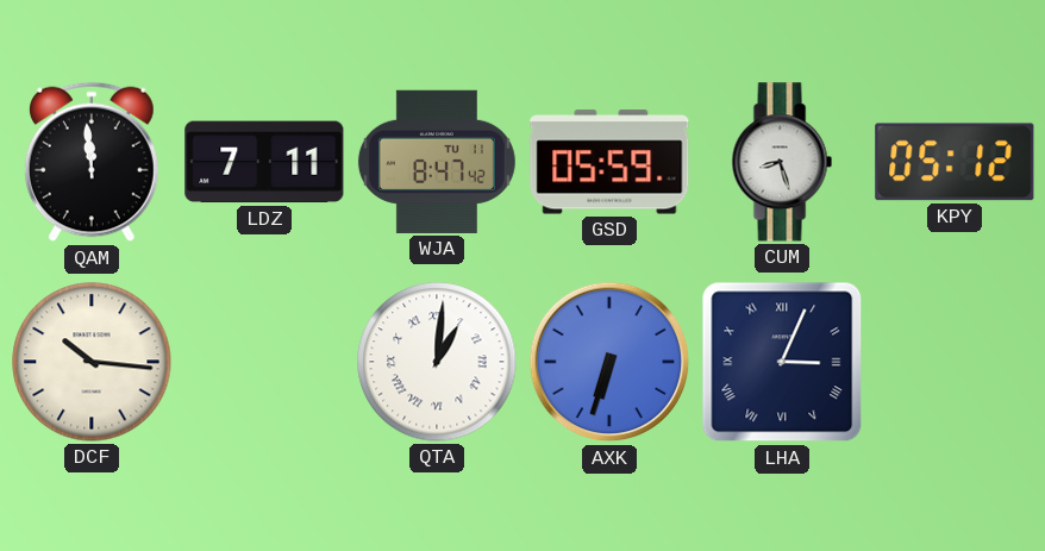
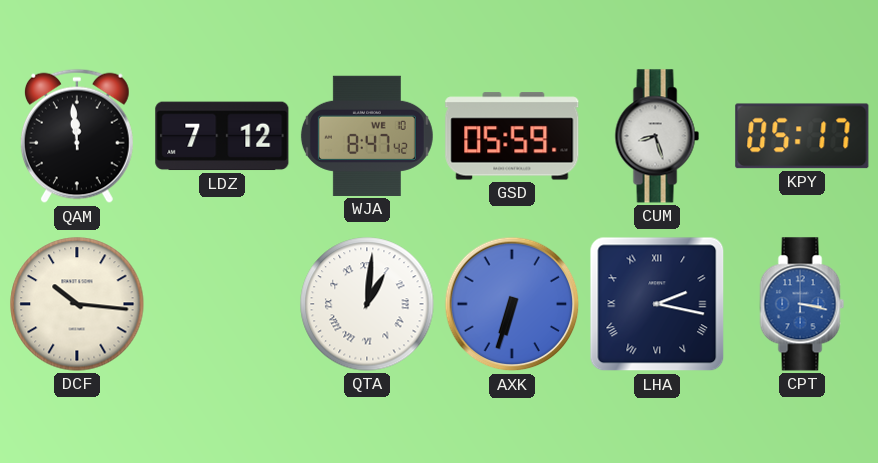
LDZ: 7:11 -> 7:12 (222, 136)
WJA date: TU 11 -> WE 10 (367, 136)
KPY: 05:12 -> 05:17 (802, 136)
LHA: 3:04 -> 2:17 (657, 304)
CPT: none -> 3:17 (802, 304)
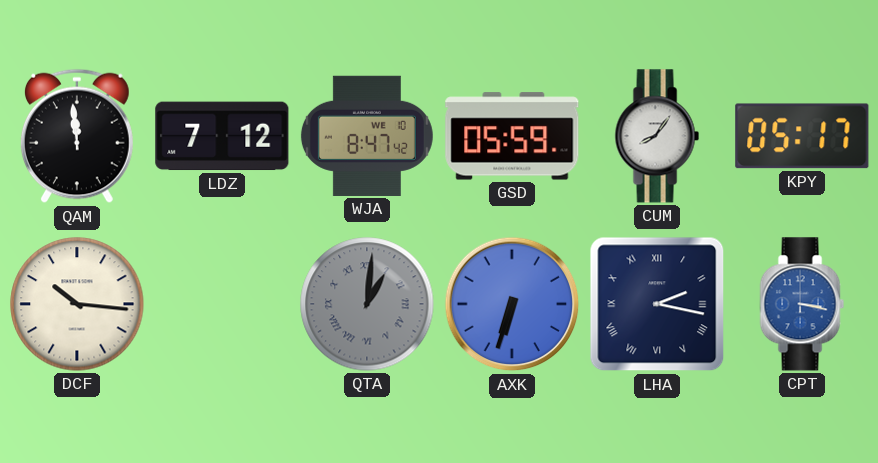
CUM: 8:27 -> 8:06 (657, 136)
QTA dial: white -> grey (367, 304)
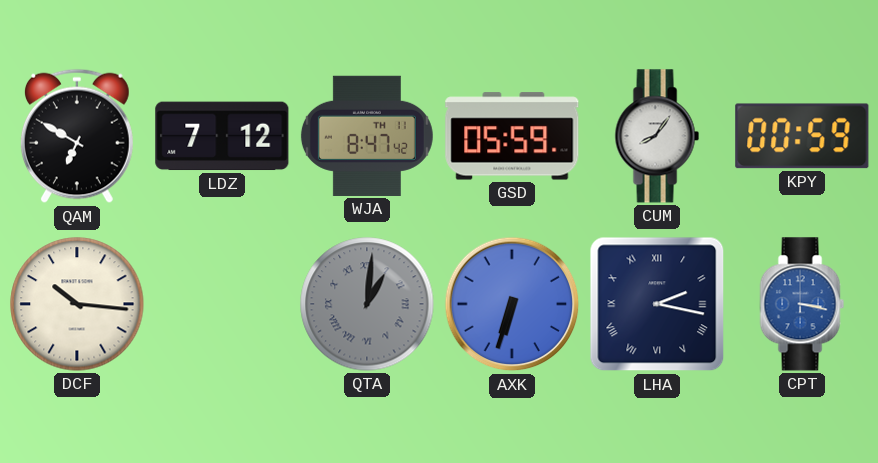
QAM: 11:59 -> 6:50 (77, 136)
WJA date: WE 10 -> TH 11 (367, 136)
KPY: 05:17 -> 00:59 (802, 136)
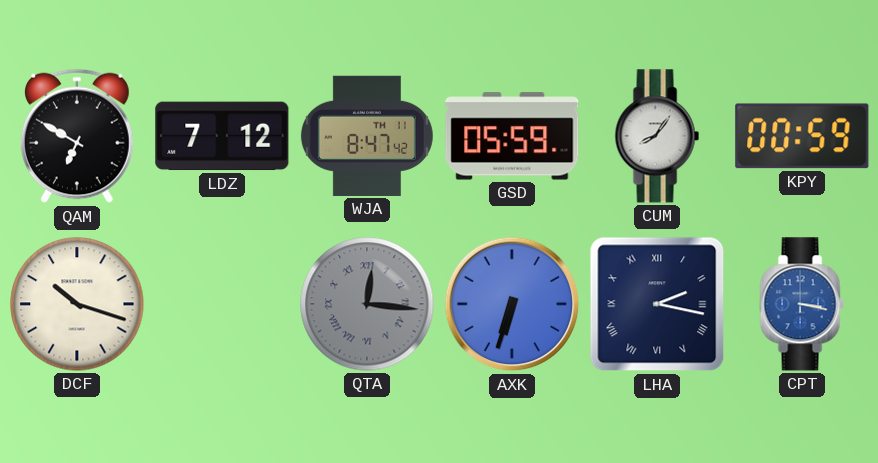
DCF: 10:16 -> 10:18 (77, 304)
QTA: 1:01 -> 12:16 (367, 304)
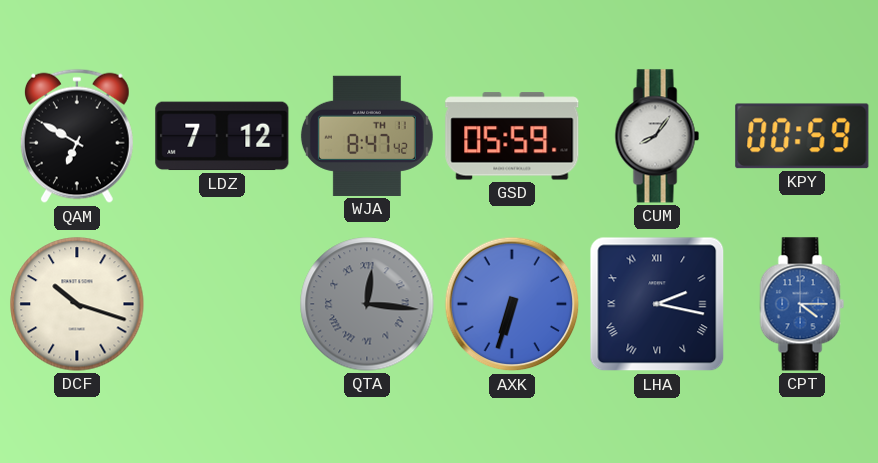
CPT: 3:17 -> 4:15 (802, 304)
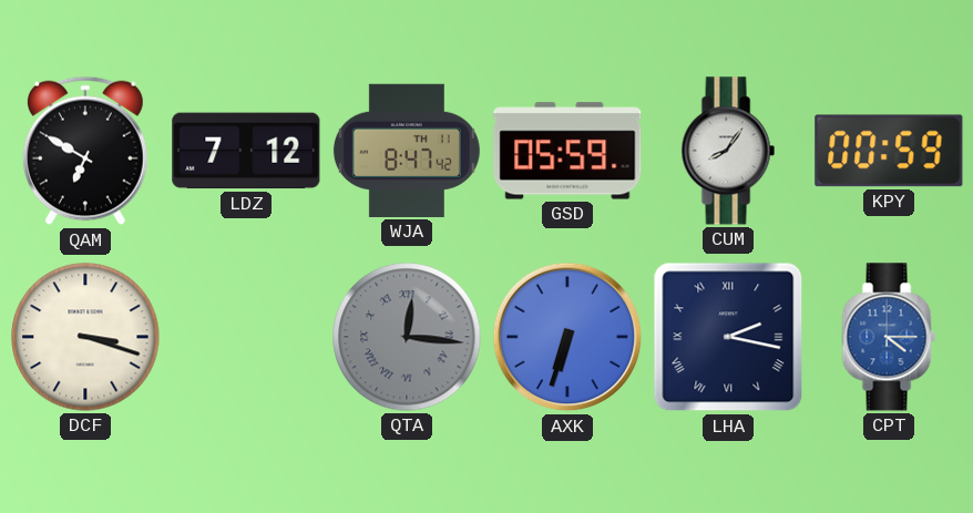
DCF: 10:18 -> 3:18 (85, 337)
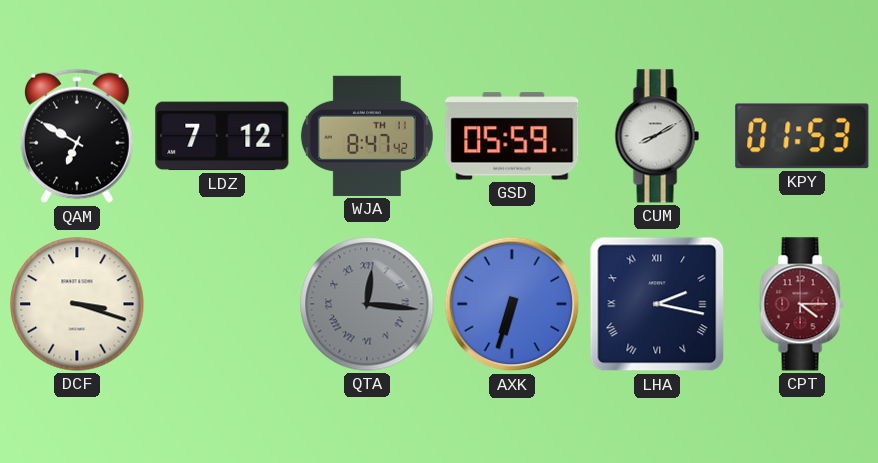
CUM: 8:06 -> 8:10 (657, 136)
KPY: 00:59 -> 01:53 (802, 136)
CPT dial: blue -> burgundy (802, 304)
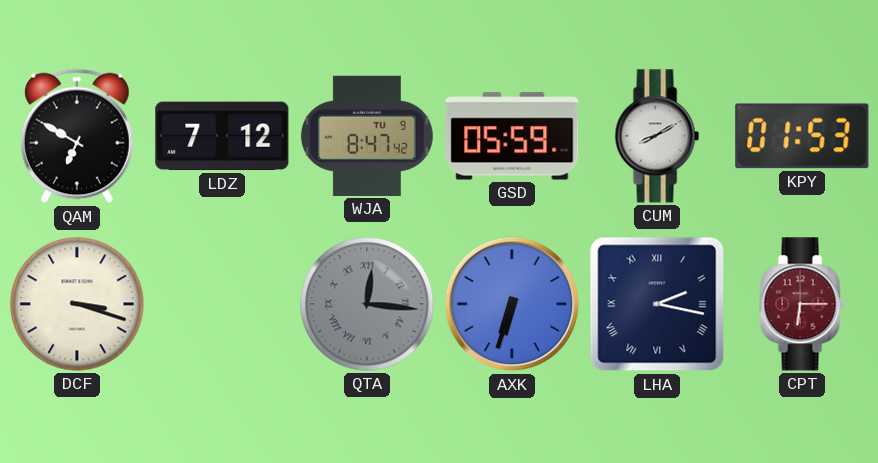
WJA date: TH 11 -> TU 9 (367, 136)
CPT: 4:15 -> 6:15 (802, 304)
